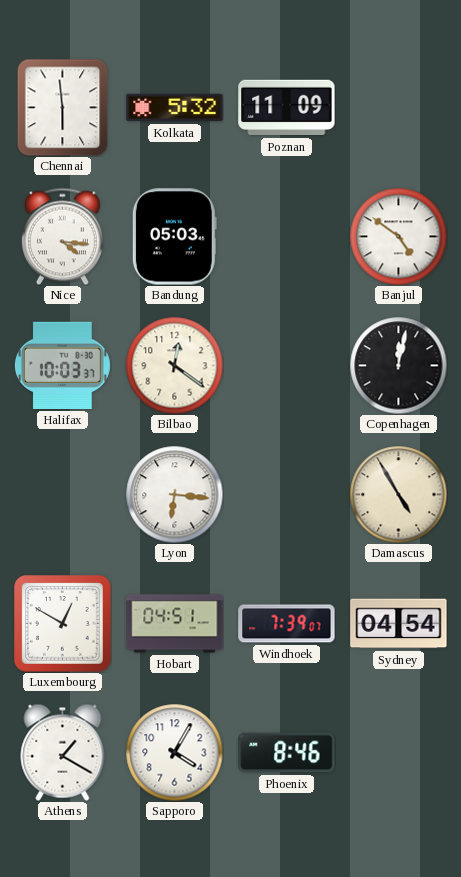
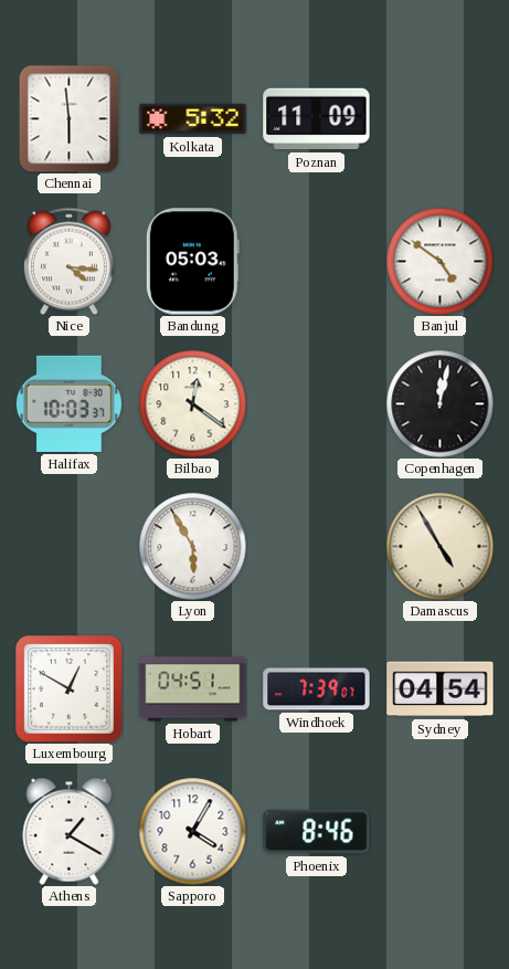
Lyon: 6:16 -> 5:55 (192, 546)
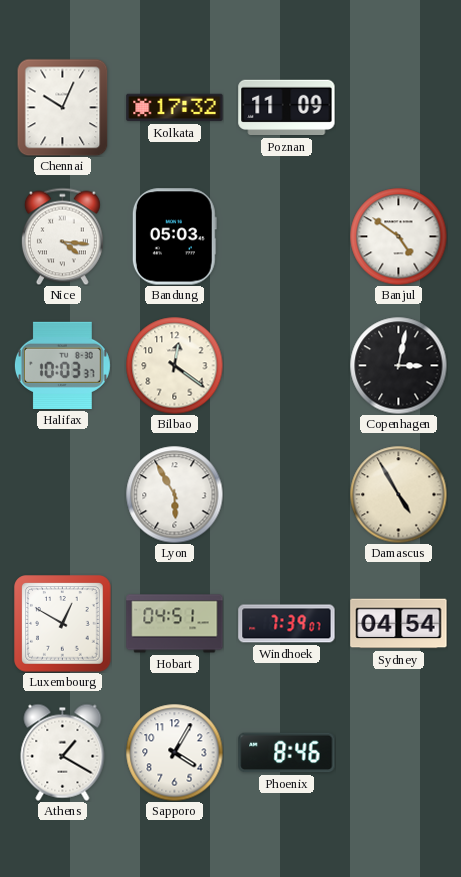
Chennai: 5:59 -> 10:04 (63, 107)
Kolkata: 5:32 -> 17:32 (175, 108)
Copenhagen: 12:02 -> 3:02 (398, 365)
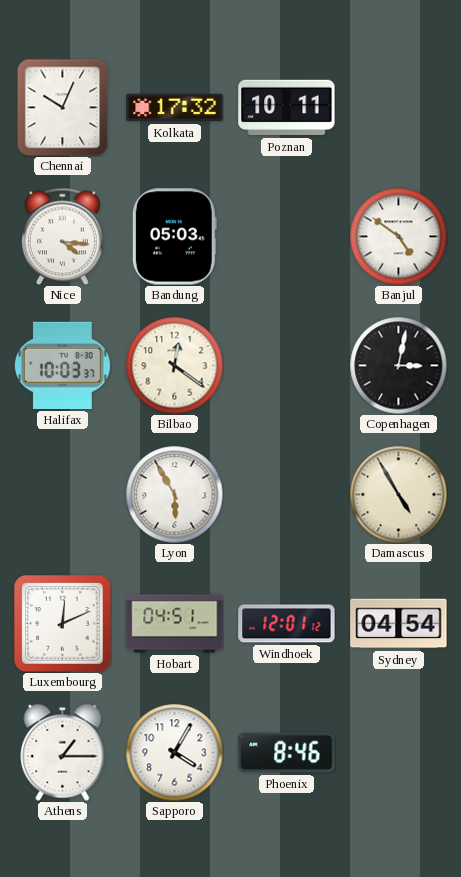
Poznan: 11:09 -> 10:11 (287, 108)
Luxembourg: 12:50 -> 12:11 (63, 624)
Windhoek: 7:39 -> 12:01 (287, 624)
Athens: 1:20 -> 1:15 (63, 752)
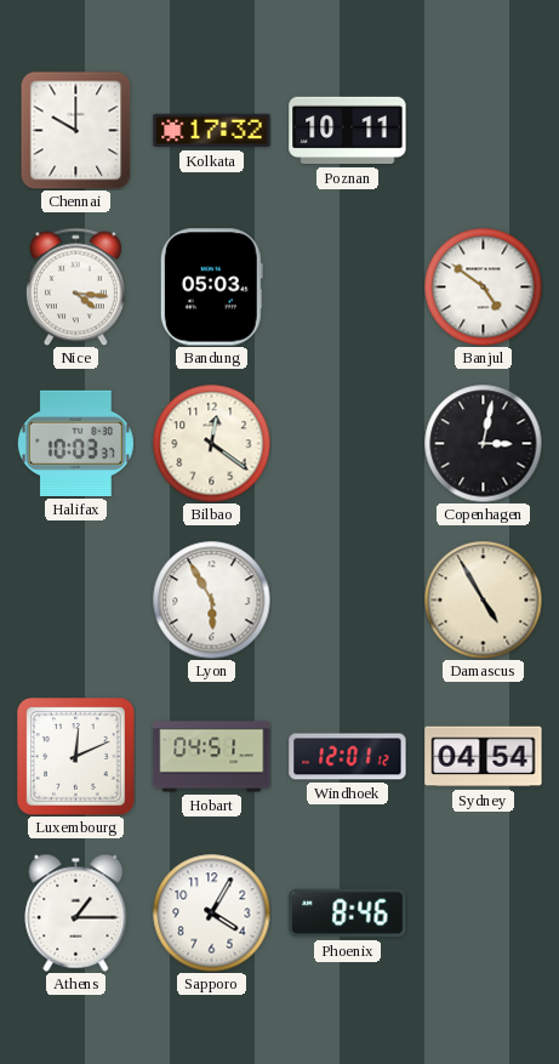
Chennai: 10:04 -> 10:00 (76, 130)
